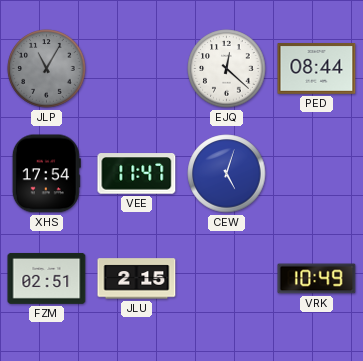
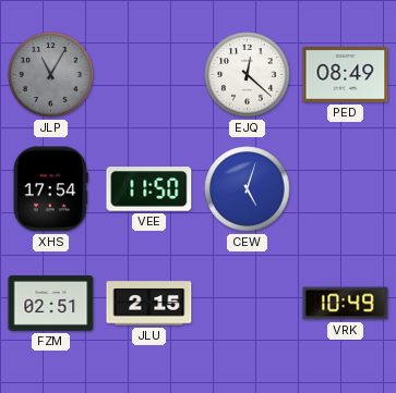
PED: 08:44 -> 08:49 (346, 75)
VEE: 11:47 -> 11:50 (149, 189)
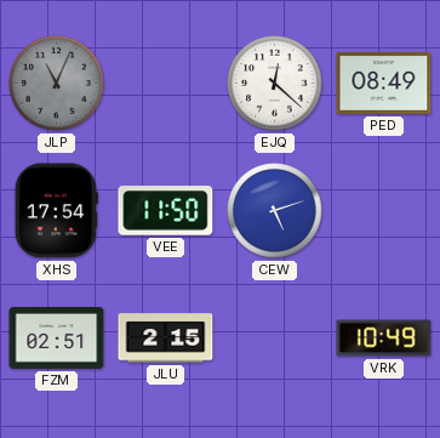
JLP: 11:05 -> 11:04 (57, 84)
CEW: 5:03 -> 5:12 (275, 211)
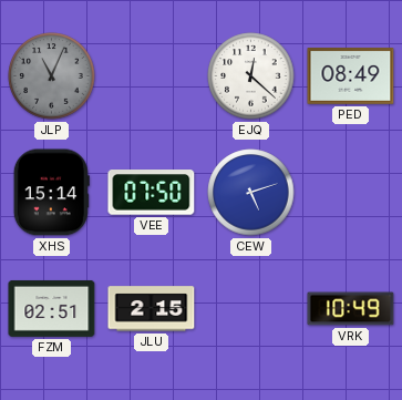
XHS: 17:54 -> 15:14 (51, 193)
VEE: 11:50 -> 07:50 (152, 193)
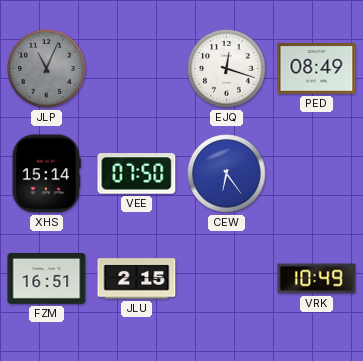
EJQ: 12:22 -> 12:18 (227, 69)
CEW: 5:12 -> 6:24 (227, 174)
FZM: 02:51 -> 16:51 (47, 278)
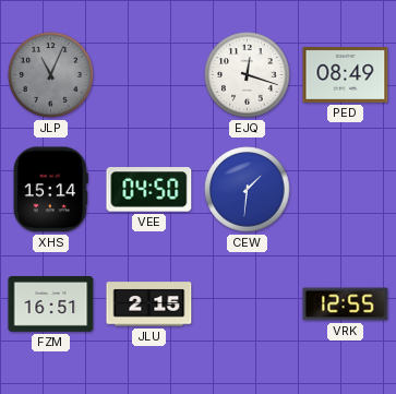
VEE: 07:50 -> 04:50 (149, 190)
CEW: 6:24 -> 1:31 (248, 190)
VRK: 10:49 -> 12:55 (346, 305)
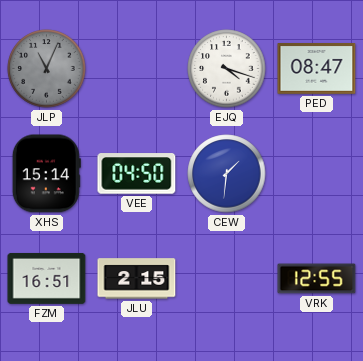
EJQ: 12:18 -> 4:18 (227, 69)
PED: 08:49 -> 08:47 (317, 69)
